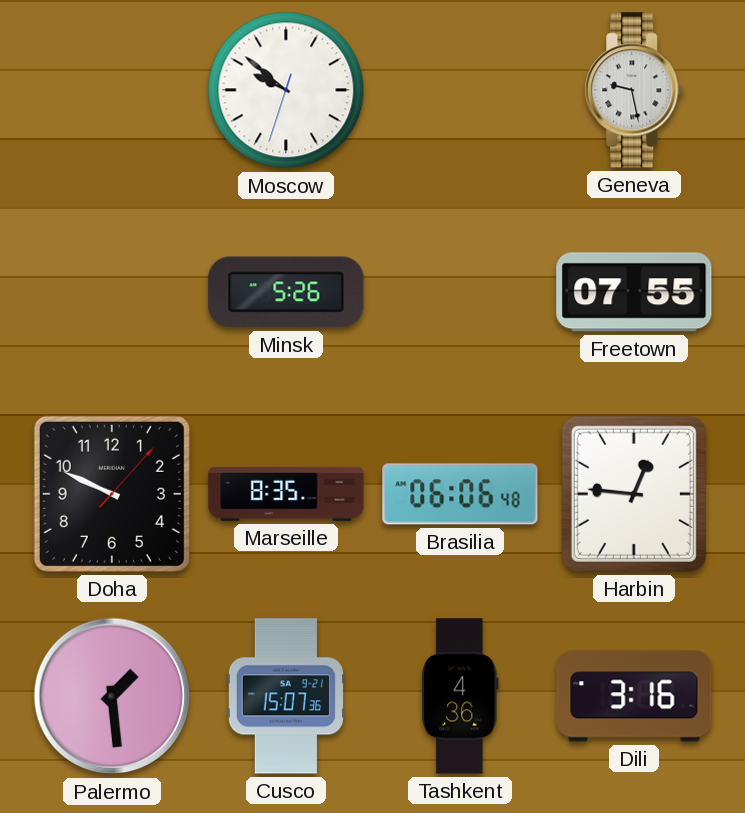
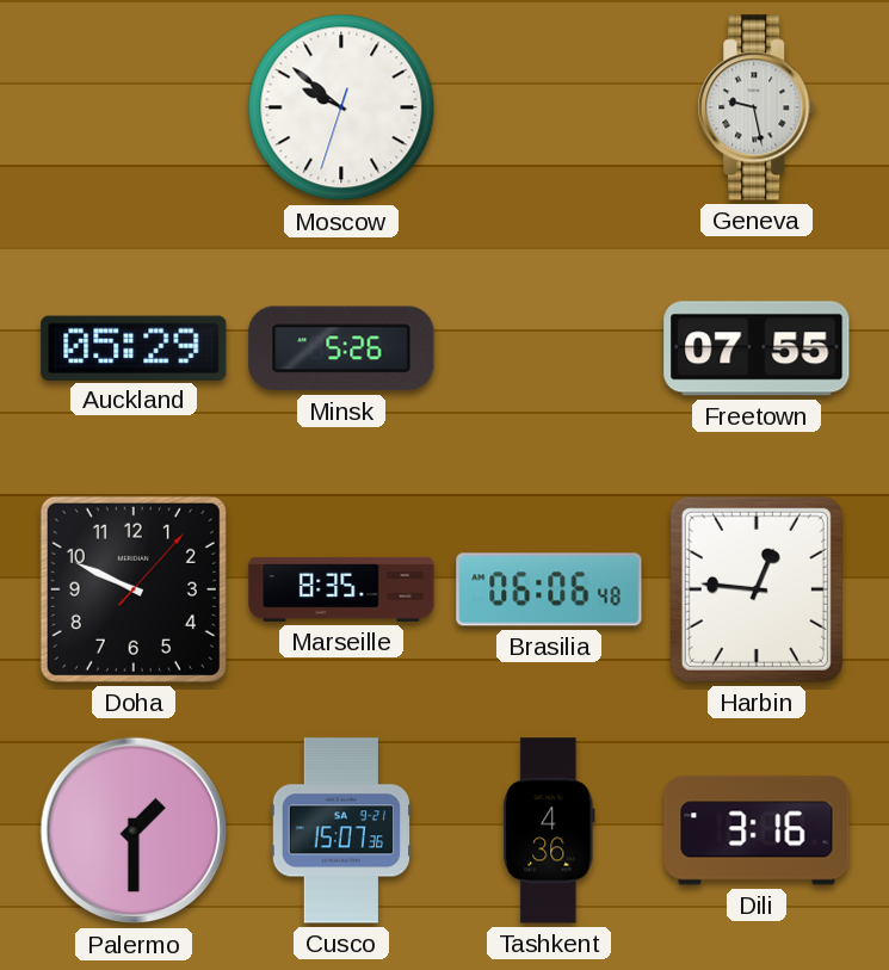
Auckland: none -> 05:29 (134, 347)
Palermo: 1:29 -> 1:30 (134, 830)
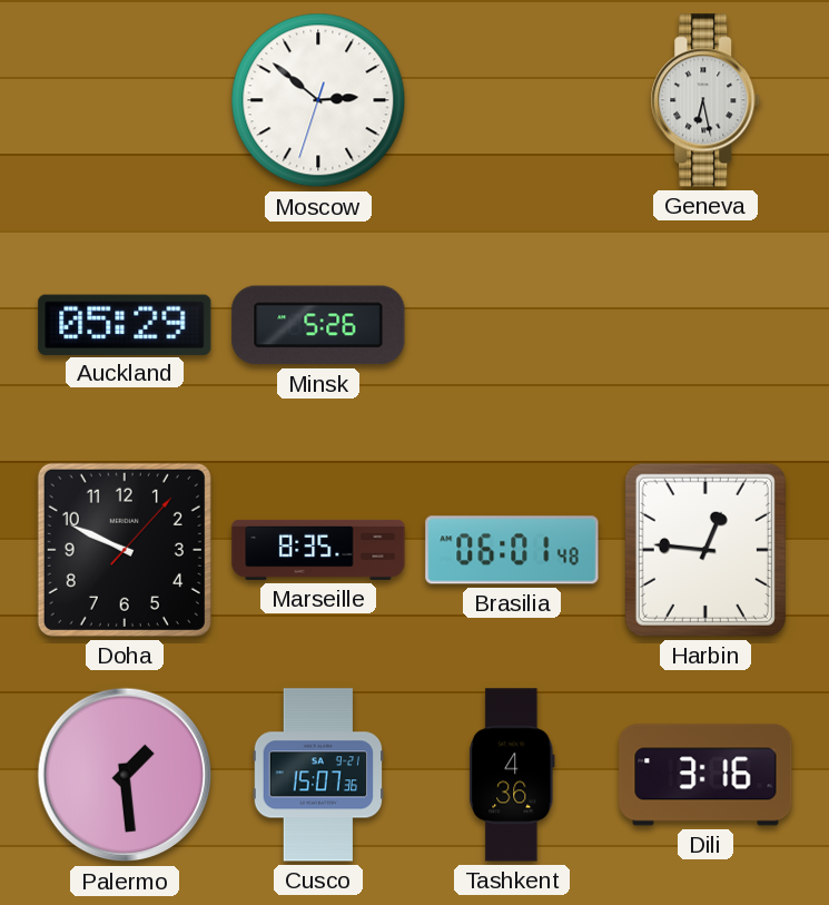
Moscow: 9:51 -> 2:51 (318, 100)
Geneva: 9:28 -> 6:28 (705, 100)
Freetown: 07:55 -> none (757, 348)
Brasilia: 06:06 -> 06:01 (512, 550)
Palermo: 1:30 -> 1:29 (125, 775)
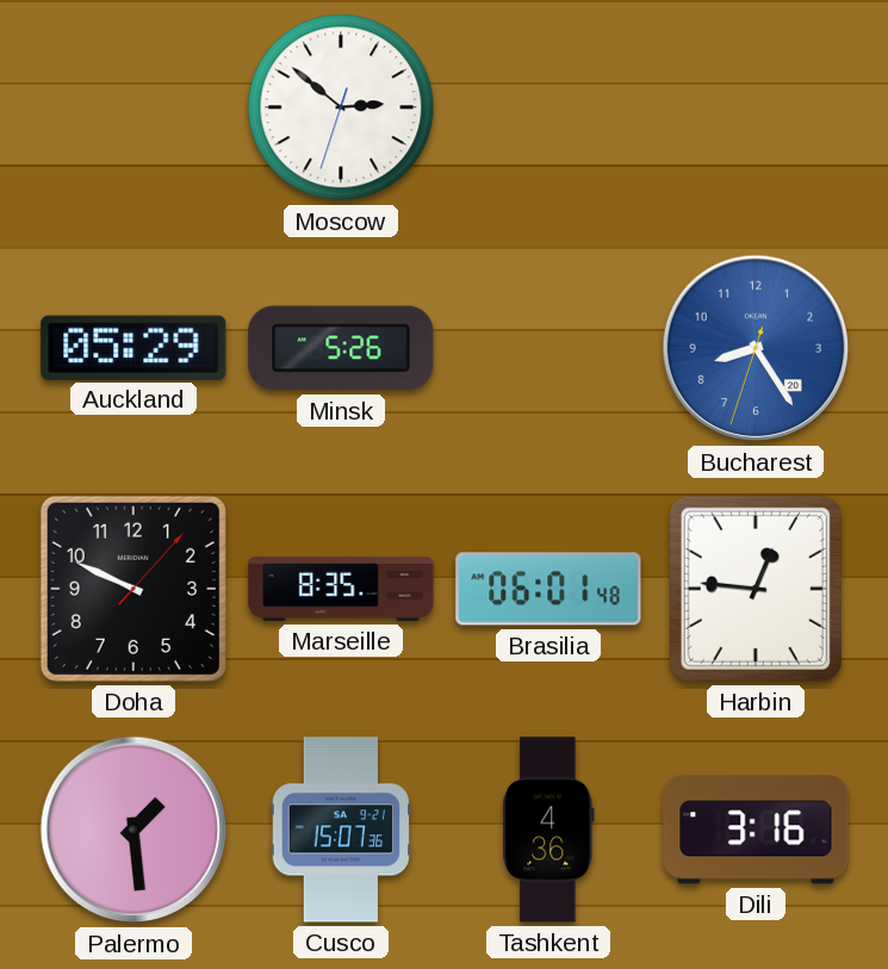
Geneva: 6:28 -> none (705, 100)
Bucharest: none -> 8:24 (756, 348)
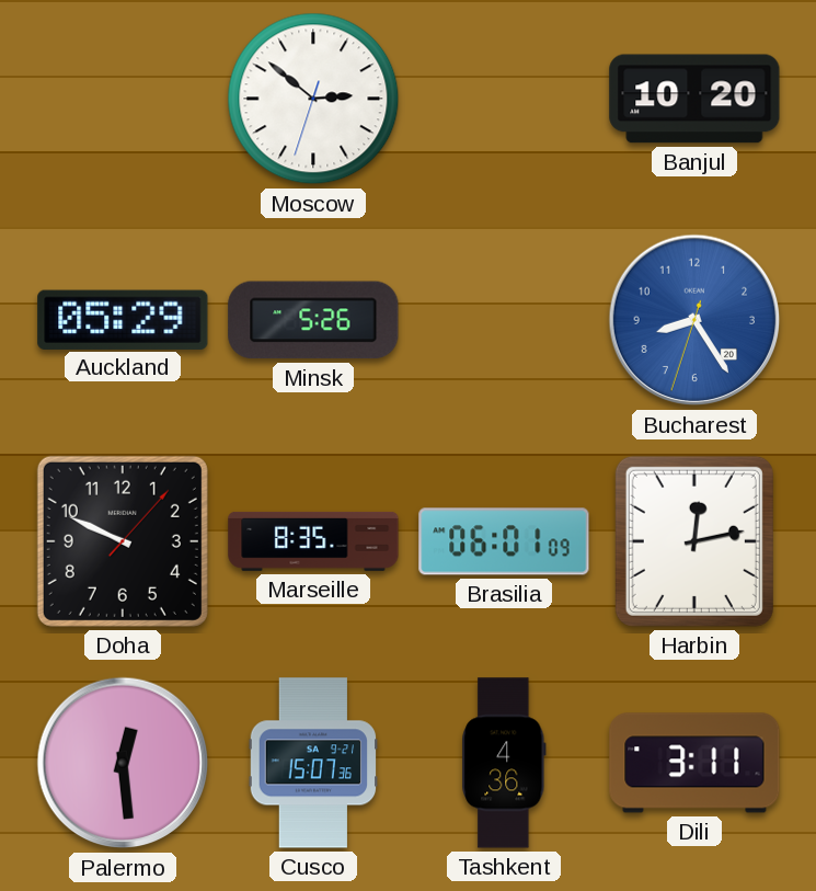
Banjul: none -> 10:20 (694, 99)
Brasilia: 06:01:48 -> 06:01:09 (504, 541)
Harbin: 12:46 -> 12:13 (694, 541)
Palermo: 1:29 -> 12:29 (123, 763)
Dili: 3:16 -> 3:11 (694, 763)
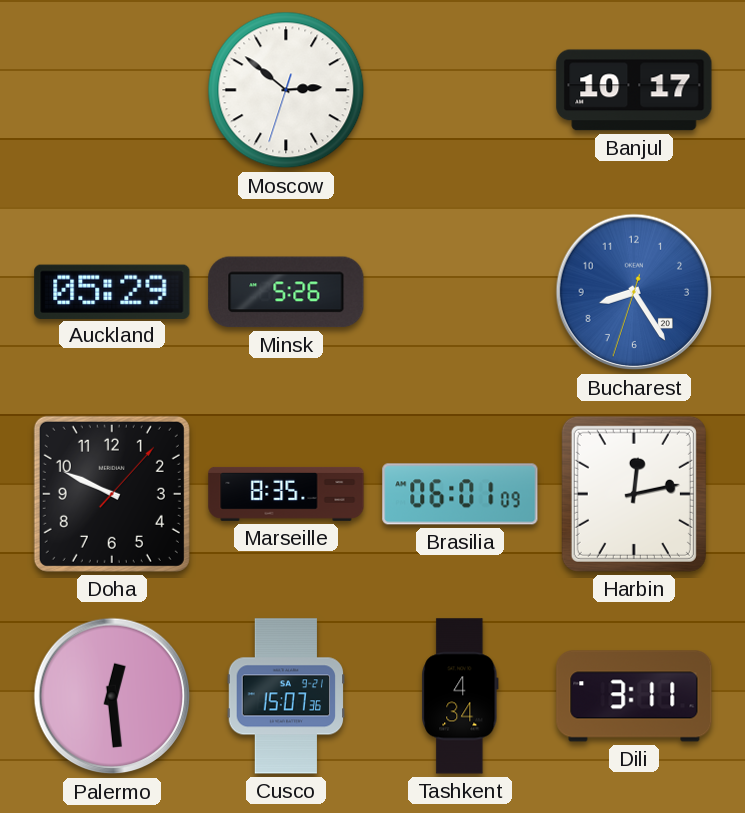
Banjul: 10:20 -> 10:17 (634, 90)
Tashkent: 4:36 -> 4:34 (460, 696)
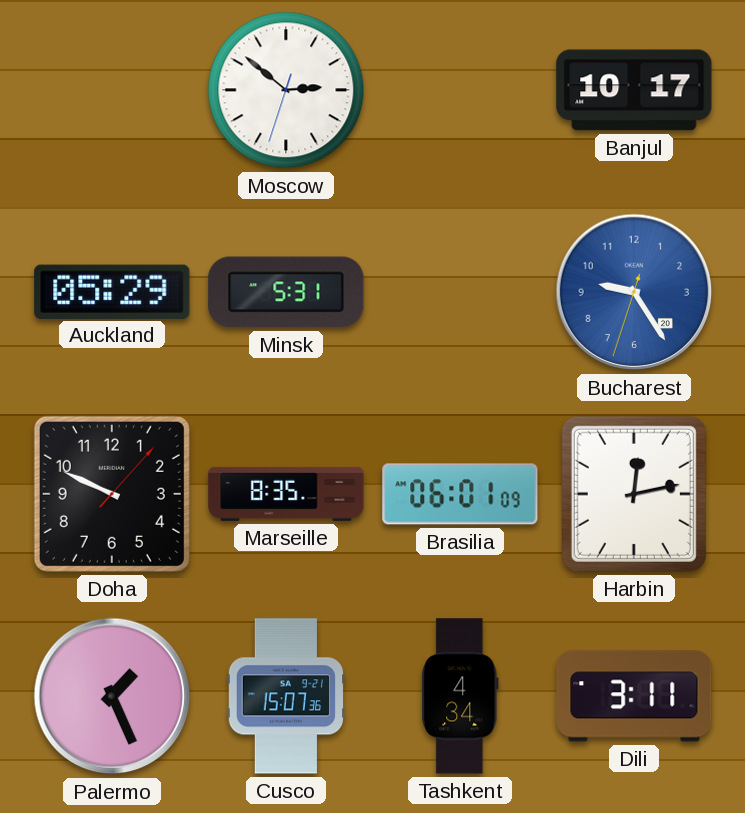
Minsk: 5:26 -> 5:31 (286, 292)
Bucharest: 8:24 -> 9:24 (634, 292)
Palermo: 12:29 -> 1:26 (112, 696)
